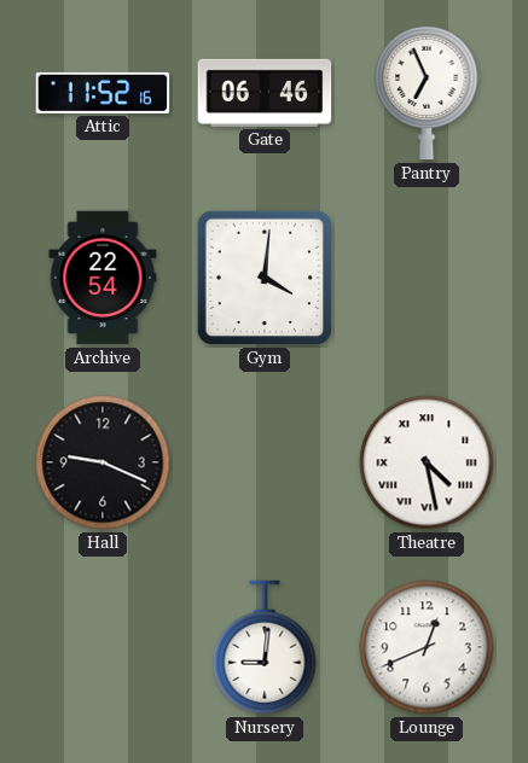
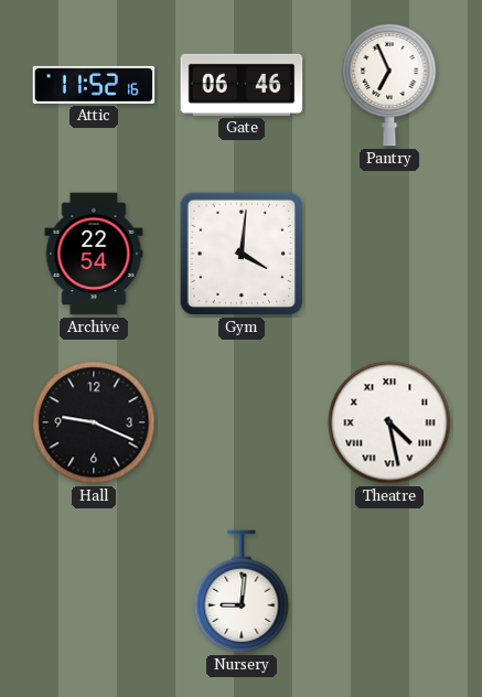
Lounge: 12:41 -> none (427, 647)
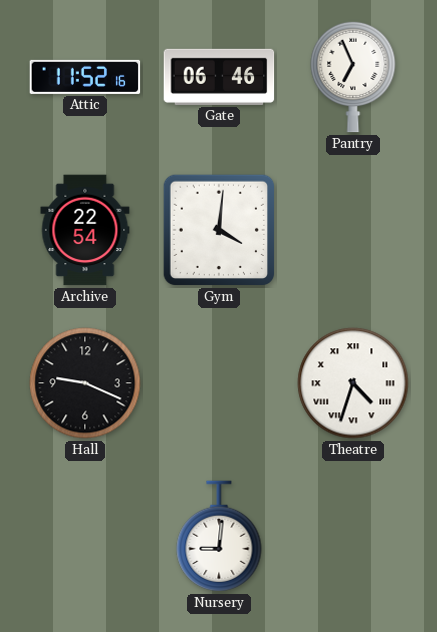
Theatre: 4:28 -> 4:33 (353, 383)
